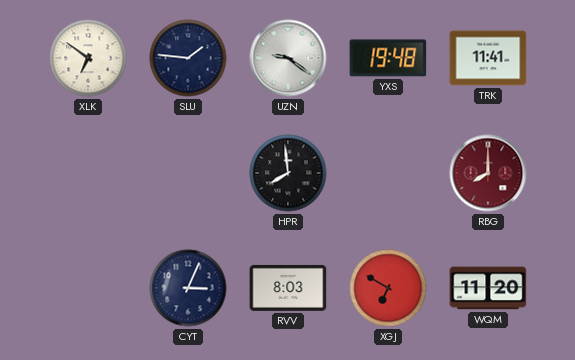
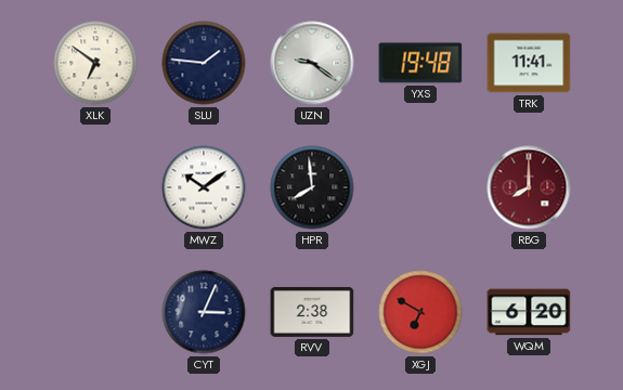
MWZ: none -> 10:09 (204, 187)
RVV: 8:03 -> 2:38 (312, 312)
WQM: 11:20 -> 6:20 (529, 312)
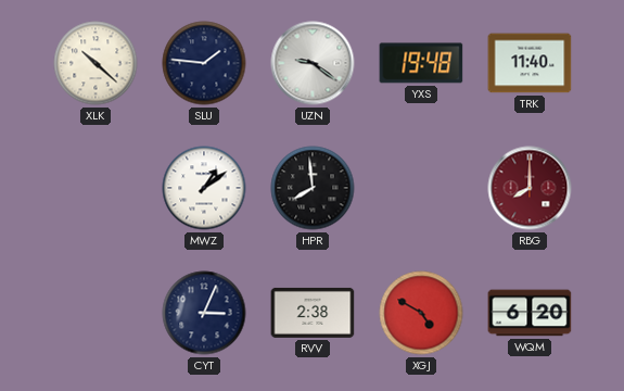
XLK: 6:51 -> 10:22 (95, 63)
TRK: 11:41 -> 11:40 (530, 63)
MWZ: 10:09 -> 1:09 (204, 188)
XGJ: 6:50 -> 4:50 (421, 313)
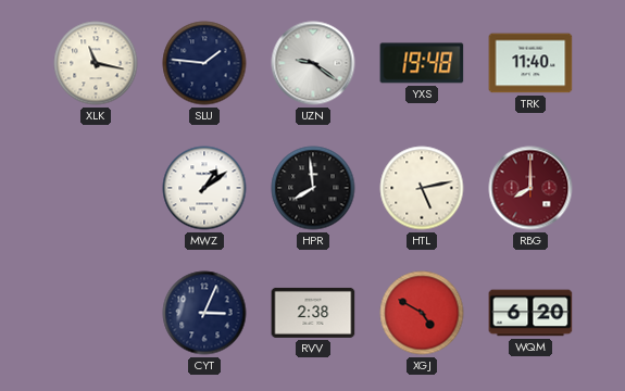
XLK: 10:22 -> 11:17 (96, 63)
HTL: none -> 5:13 (422, 188)
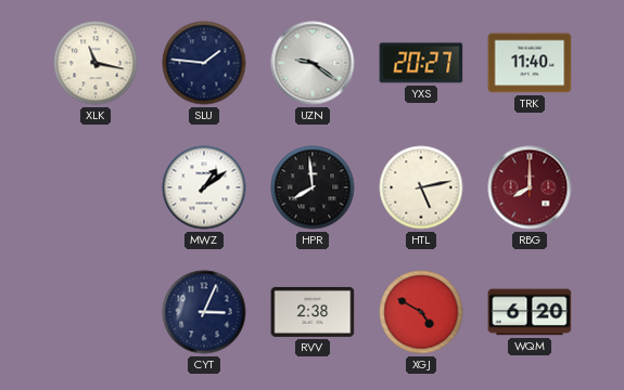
YXS: 19:48 -> 20:27 (421, 63)
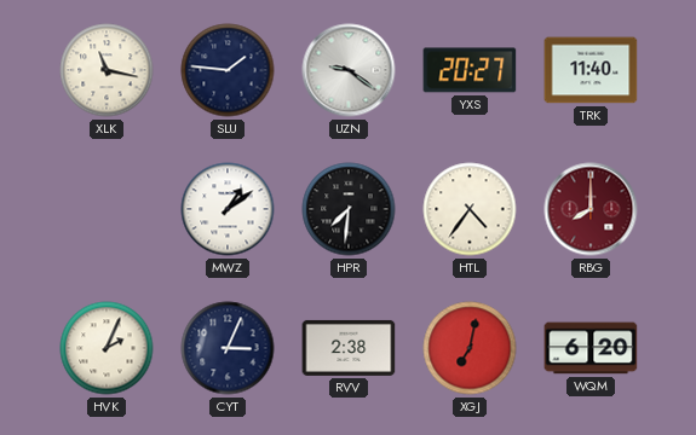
HPR: 7:59 -> 7:31 (349, 209)
HTL: 5:13 -> 4:36 (470, 209)
HVK: none -> 2:04 (107, 348)
XGJ: 4:50 -> 7:02 (470, 348)
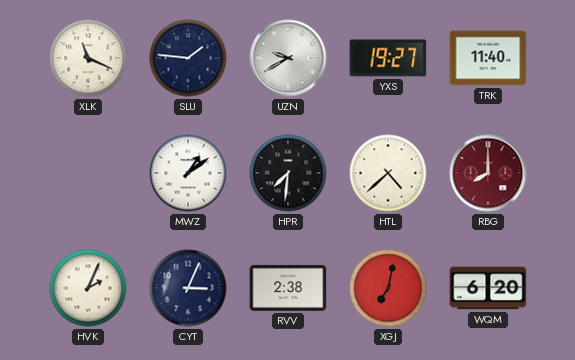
XLK: 11:17 -> 11:19 (88, 58)
UZN: 9:21 -> 9:40 (288, 58)
YXS: 20:27 -> 19:27 (388, 58)
HTL: 4:36 -> 4:38 (388, 173)
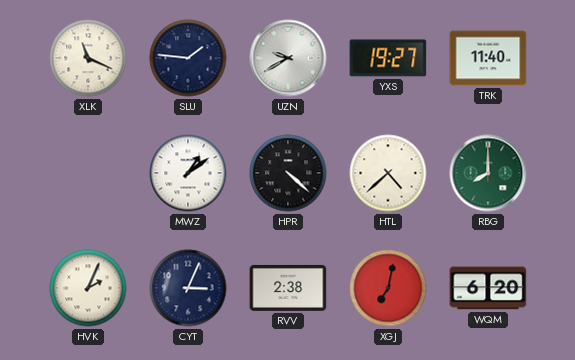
HPR: 7:31 -> 4:22 (288, 173)
RBG dial: burgundy -> green (488, 173)
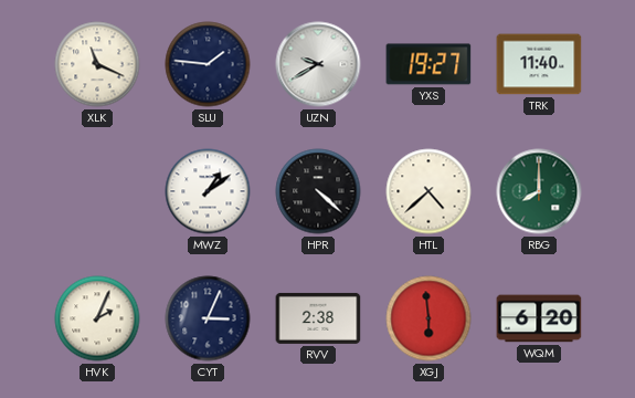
XGJ: 7:02 -> 5:59 (428, 318)
